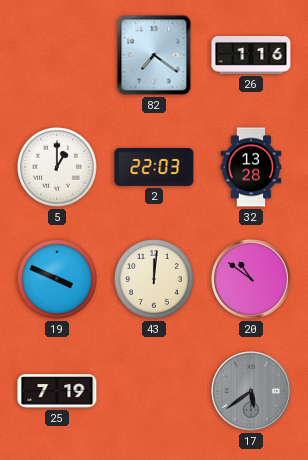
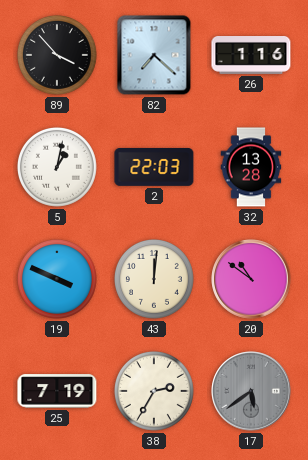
89: none -> 3:53 (57, 55)
82: 7:21 -> 7:22 (154, 55)
5: 1:00 -> 1:02 (57, 167)
38: none -> 2:35 (154, 391)
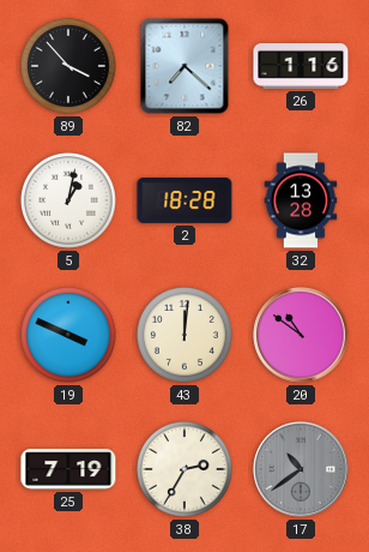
2: 22:03 -> 18:28 (184, 200)
17: 5:39 -> 10:39 (301, 469)
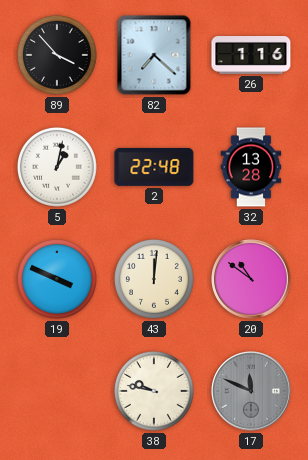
2: 18:28 -> 22:48 (154, 167)
25: 7:19 -> none (68, 469)
38: 2:35 -> 9:47 (154, 391)
17: 10:39 -> 11:49 (251, 391)
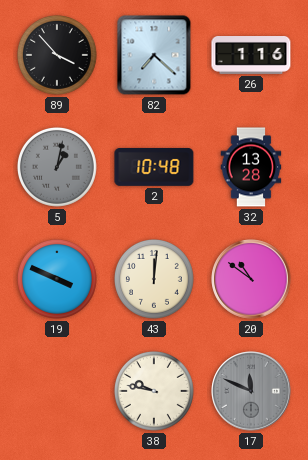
5 dial: white -> grey (57, 167)
2: 22:48 -> 10:48 (154, 167)
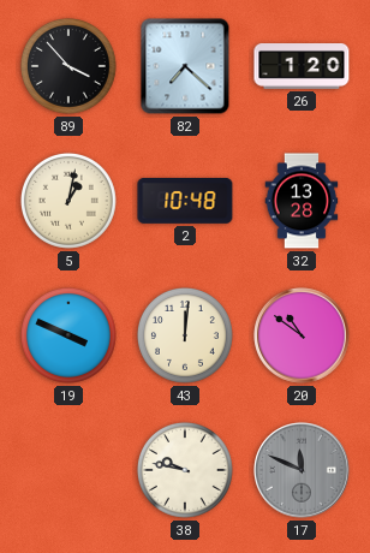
26: 1:16 -> 1:20 (302, 67)
5 dial: grey -> cream (68, 201)
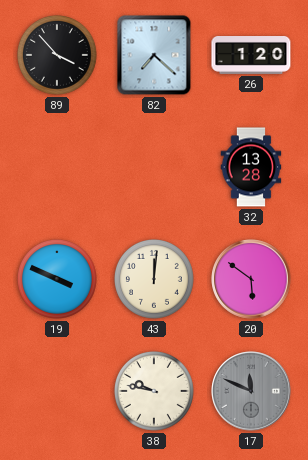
5: 1:02 -> none (68, 201)
2: 10:48 -> none (185, 201)
20: 10:51 -> 5:51 (251, 279)
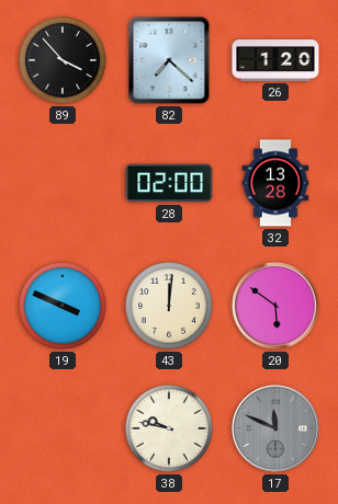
28: none -> 02:00 (169, 183)
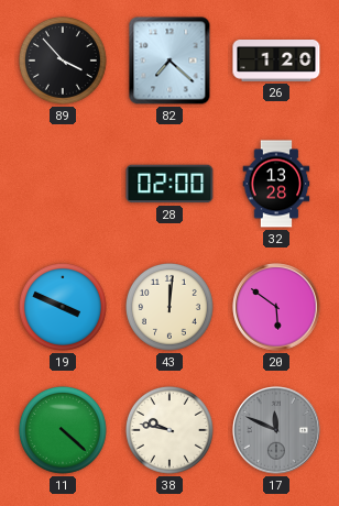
11: none -> 4:22 (63, 430)
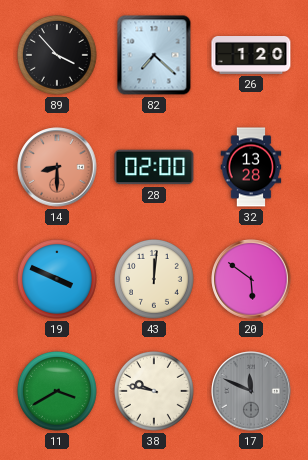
14: none -> 8:30 (57, 167)
11: 4:22 -> 3:40 (57, 391)
